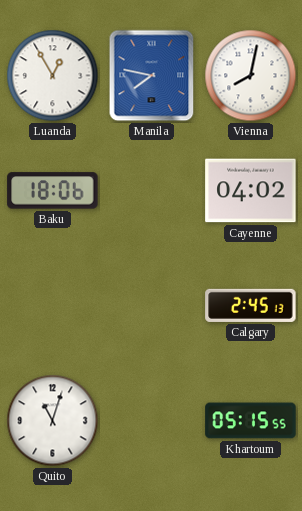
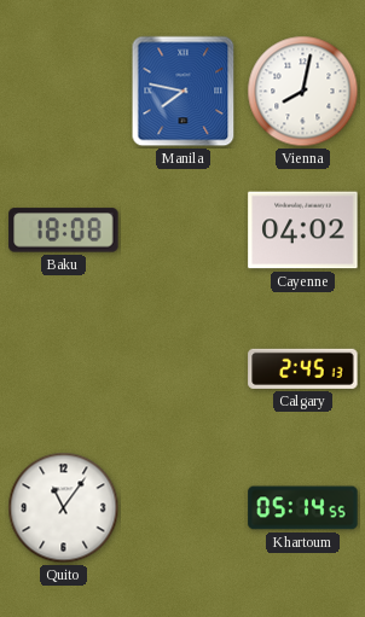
Luanda: 12:55 -> none (53, 76)
Baku: 18:06 -> 18:08 (64, 231)
Quito: 11:03 -> 11:06 (64, 508)
Khartoum: 05:15 -> 05:14 (303, 508)
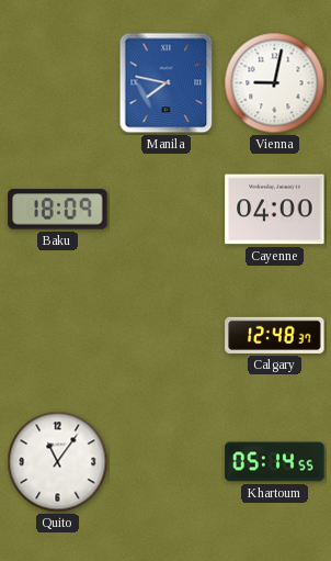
Vienna: 8:02 -> 9:02 (275, 83)
Baku: 18:08 -> 18:09 (58, 210)
Cayenne: 04:02 -> 04:00 (275, 210)
Calgary: 2:45 -> 12:48 (275, 335)
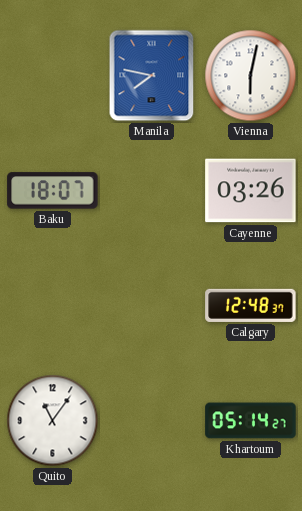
Vienna: 9:02 -> 6:02 (251, 76)
Baku: 18:09 -> 18:07 (53, 191)
Cayenne: 04:00 -> 03:26 (251, 191)
Khartoum: 05:14:55 -> 05:14:27 (251, 421)
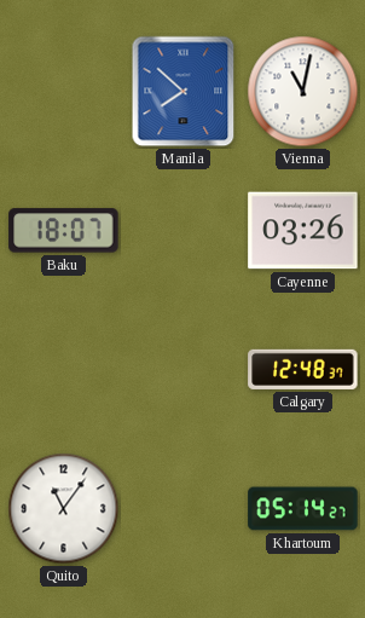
Manila: 7:47 -> 7:52 (184, 92)
Vienna: 6:02 -> 11:02 (303, 92)
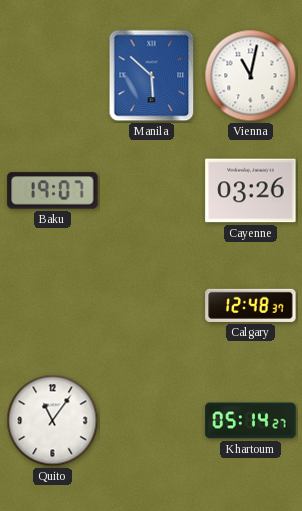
Manila: 7:52 -> 5:52 (152, 76)
Baku: 18:07 -> 19:07 (53, 191)
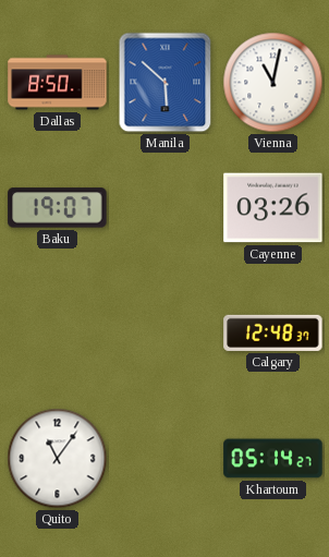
Dallas: none -> 8:50 (58, 83)
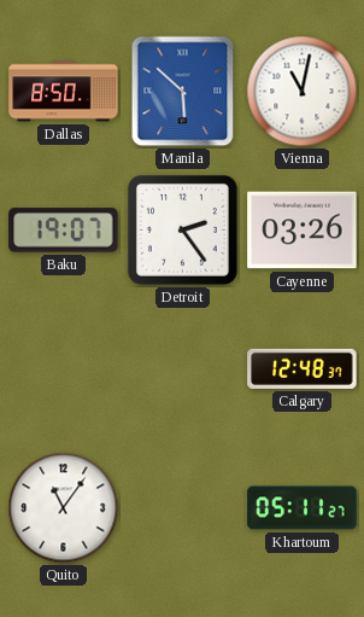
Detroit: none -> 2:24 (182, 229)
Khartoum: 05:14 -> 05:11 (303, 508)
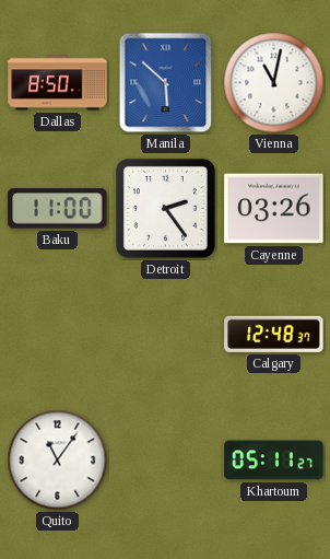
Baku: 19:07 -> 11:00 (58, 209)
